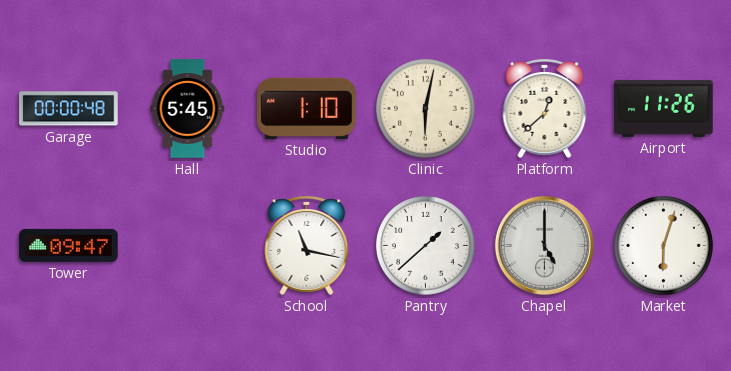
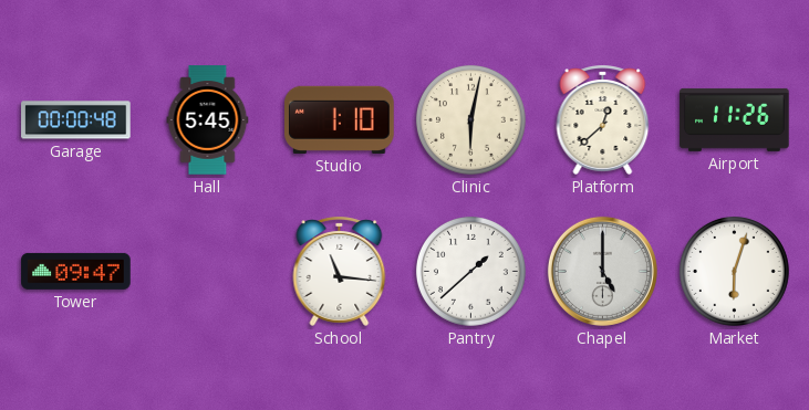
School: 11:17 -> 11:16 (340, 271)
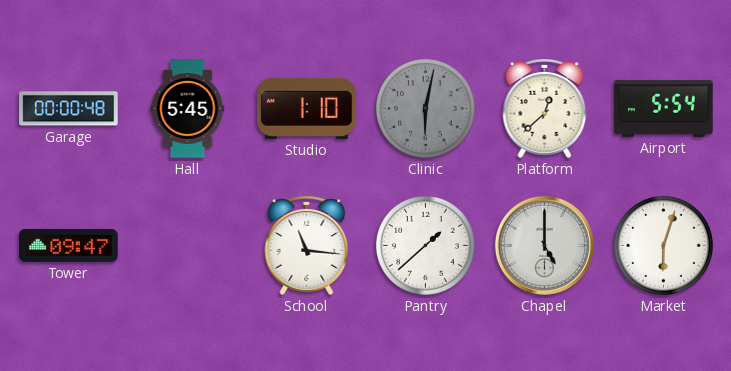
Clinic dial: cream -> grey (425, 108)
Airport: 11:26 -> 5:54 (664, 108)
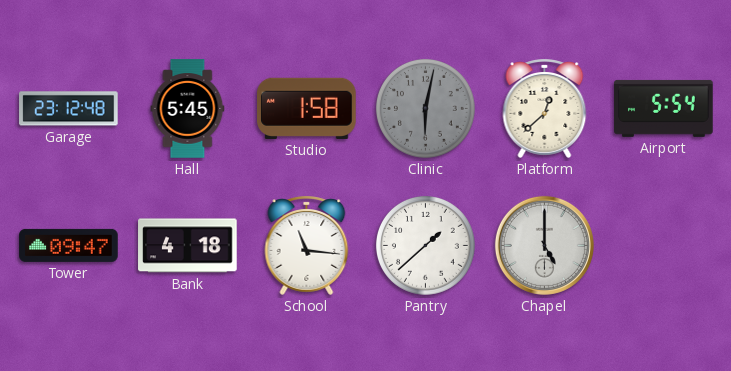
Garage: 00:00 -> 23:12 (69, 109)
Studio: 1:10 -> 1:58 (307, 108)
Bank: none -> 4:18 (188, 246)
Market: 6:03 -> none (663, 245)
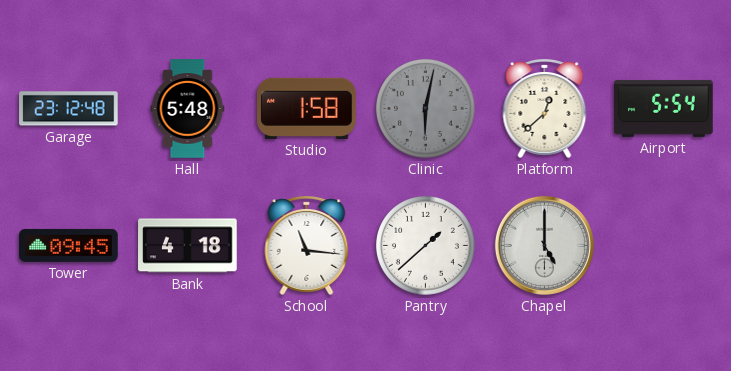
Hall: 5:45 -> 5:48 (188, 109)
Tower: 09:47 -> 09:45 (69, 245)
